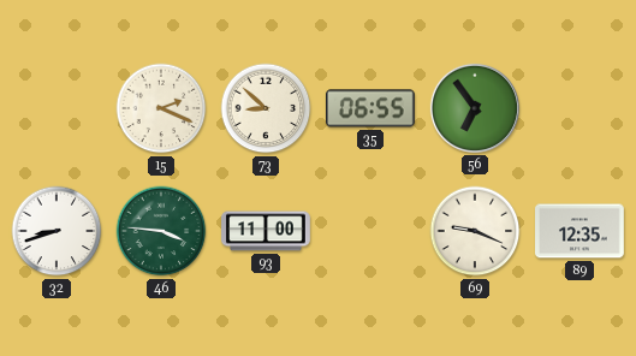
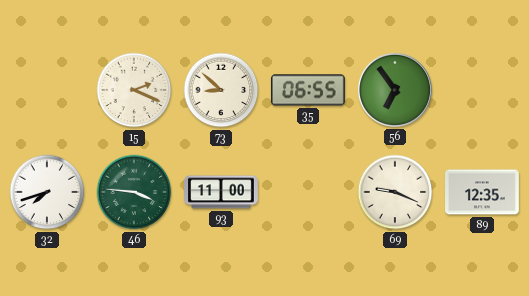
32: 8:42 -> 7:42 (47, 192)
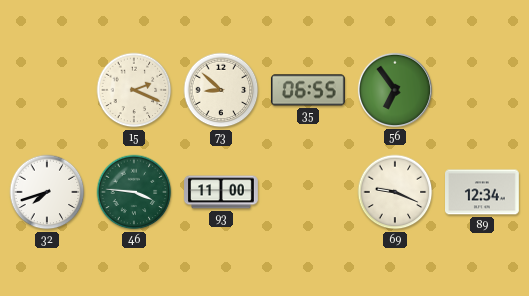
89: 12:35 -> 12:34 (483, 192)
